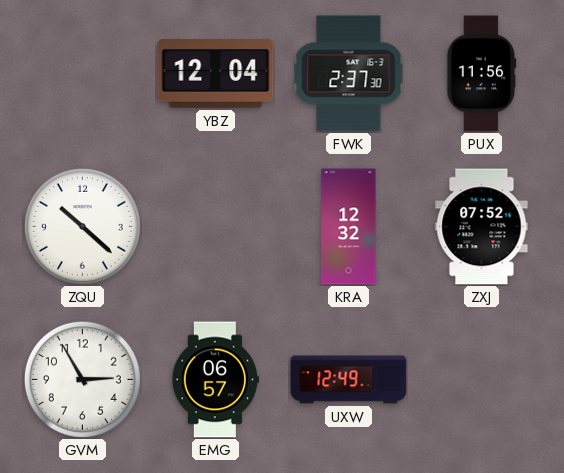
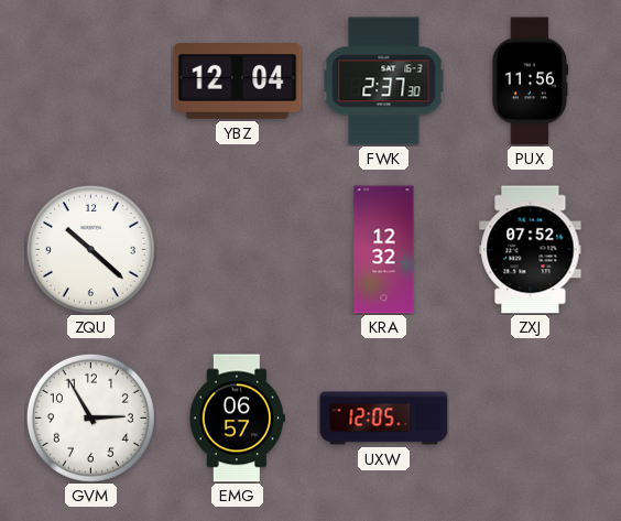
UXW: 12:49 -> 12:05 (384, 419)
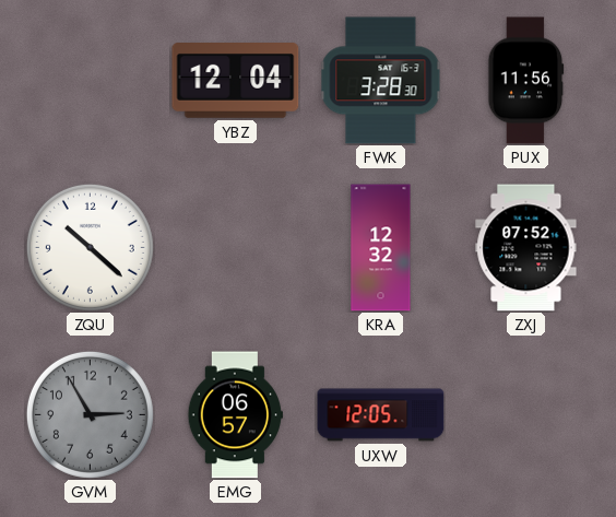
FWK: 2:37 -> 3:28 (381, 81)
GVM dial: white -> grey (90, 414)
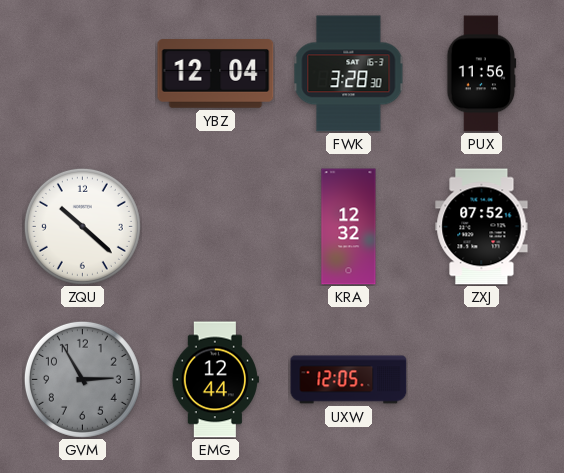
EMG: 06:57 -> 12:44 (215, 380)
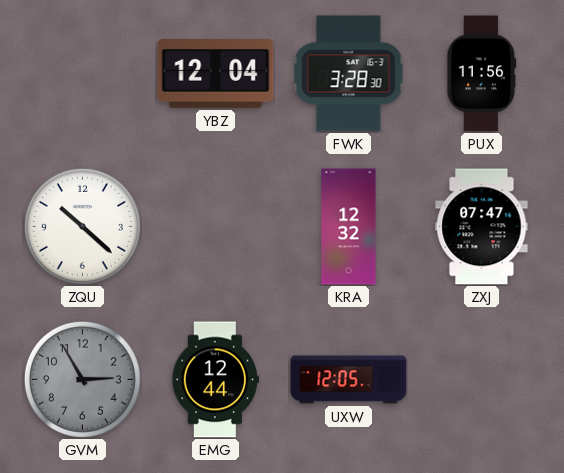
ZXJ: 07:52 -> 07:47 (482, 227)
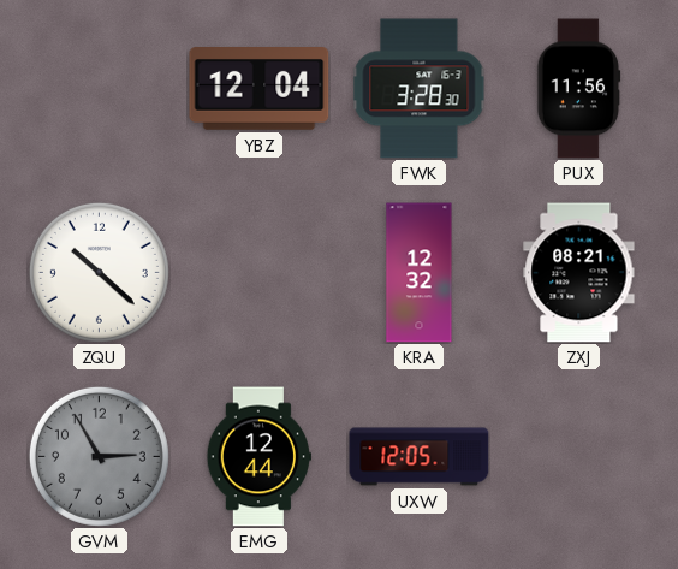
ZXJ: 07:47 -> 08:21 (579, 273)
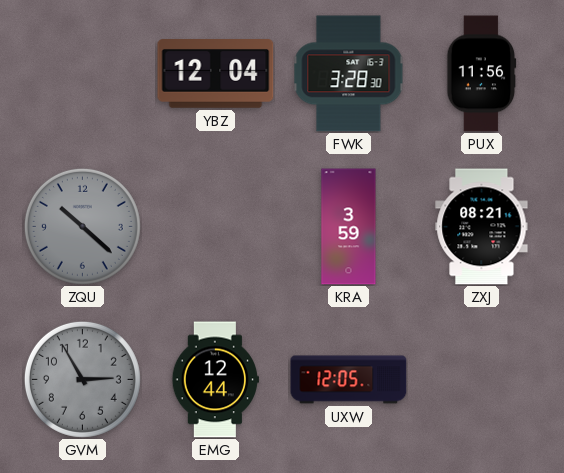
ZQU dial: white -> grey (82, 226)
KRA: 12:32 -> 3:59 (349, 227)
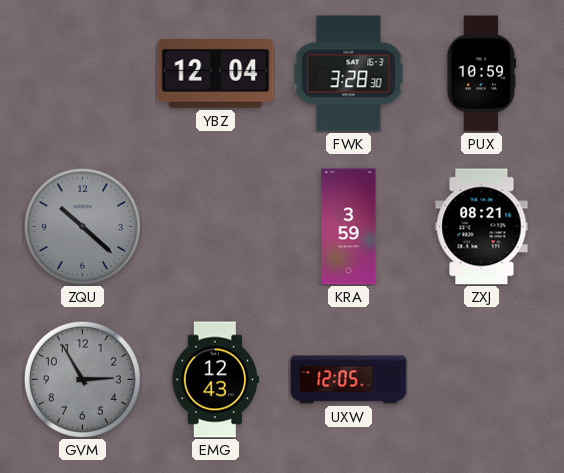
PUX: 11:56 -> 10:59 (482, 74)
EMG: 12:44 -> 12:43 (215, 380)
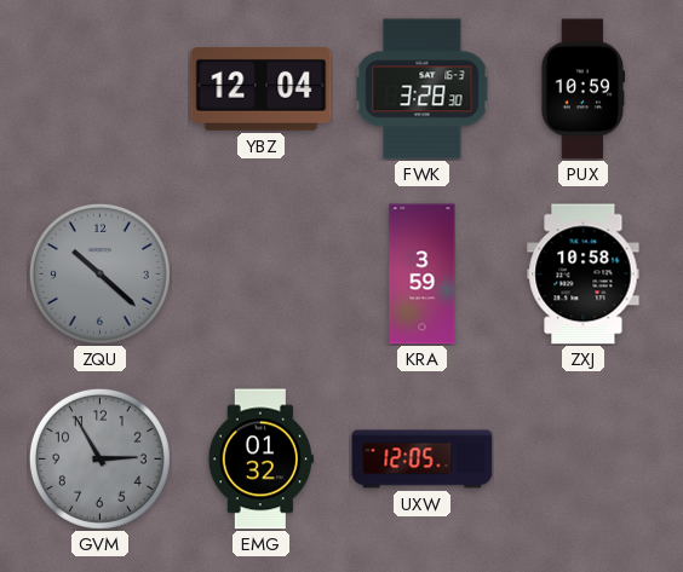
ZXJ: 08:21 -> 10:58 (584, 275)
EMG: 12:43 -> 01:32 (260, 460)
